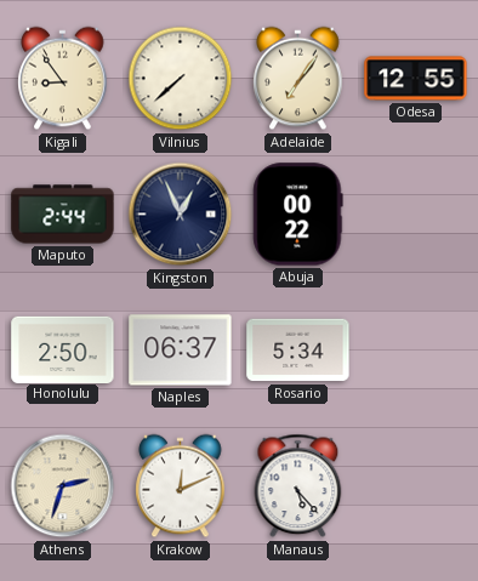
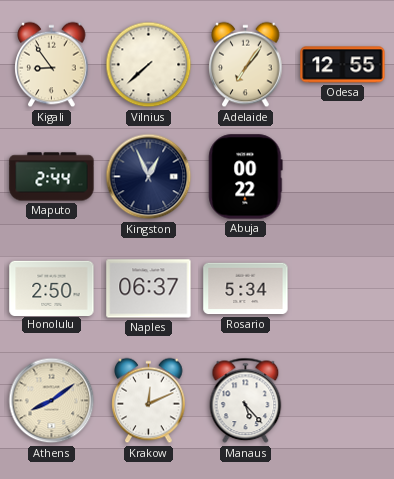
Athens: 2:33 -> 8:09 (52, 401)
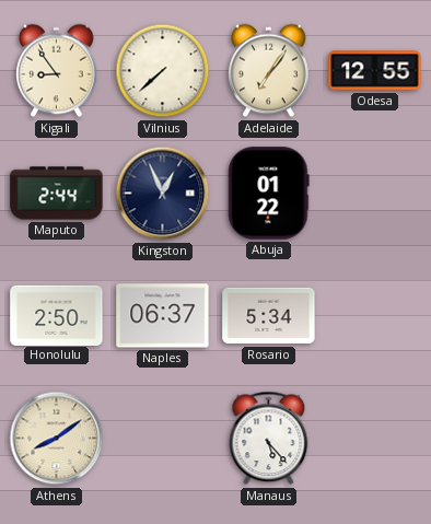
Abuja: 00:22 -> 01:22 (269, 194)
Krakow: 12:11 -> none (149, 401)
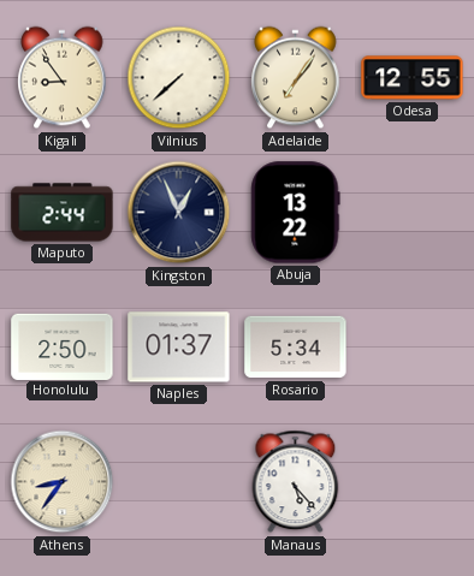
Abuja: 01:22 -> 13:22 (296, 213)
Naples: 06:37 -> 01:37 (179, 348)
Athens: 8:09 -> 8:36 (63, 482)
